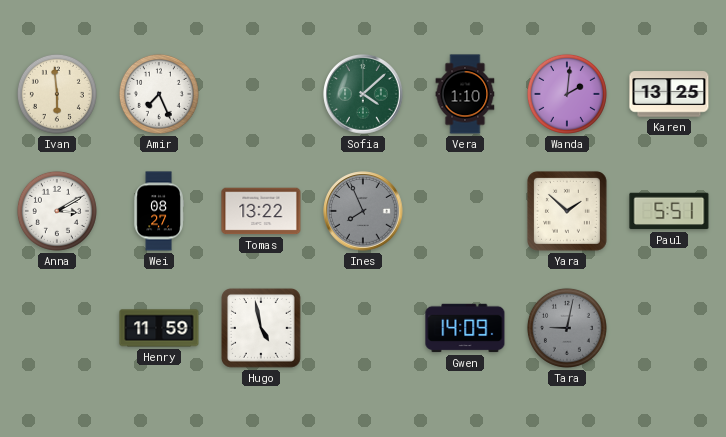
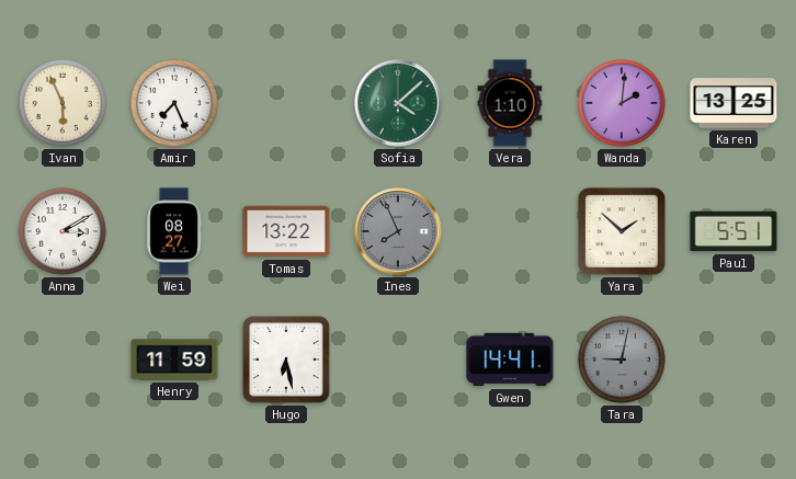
Ivan: 5:59 -> 5:56 (62, 103)
Hugo: 4:58 -> 6:28 (286, 360)
Gwen: 14:09 -> 14:41 (510, 360)
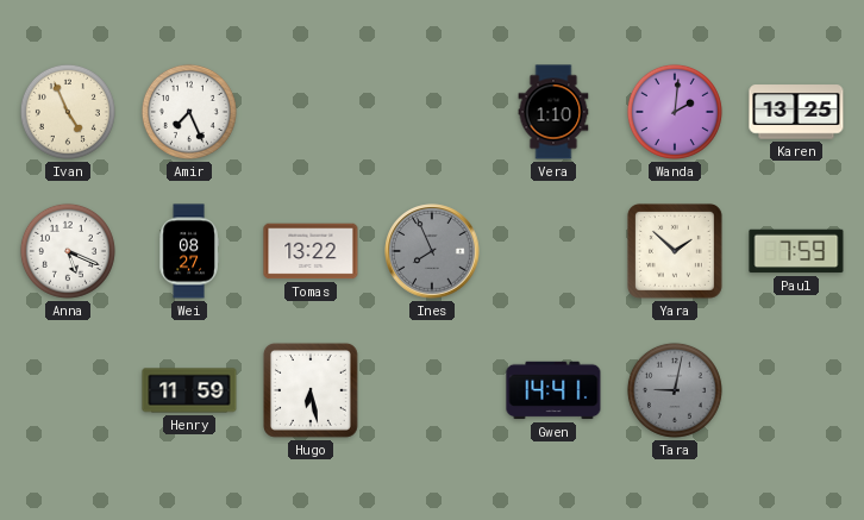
Ivan: 5:56 -> 4:56 (68, 112)
Sofia: 4:08 -> none (398, 103)
Anna: 3:10 -> 5:19 (68, 251)
Paul: 5:51 -> 7:59 (796, 251)
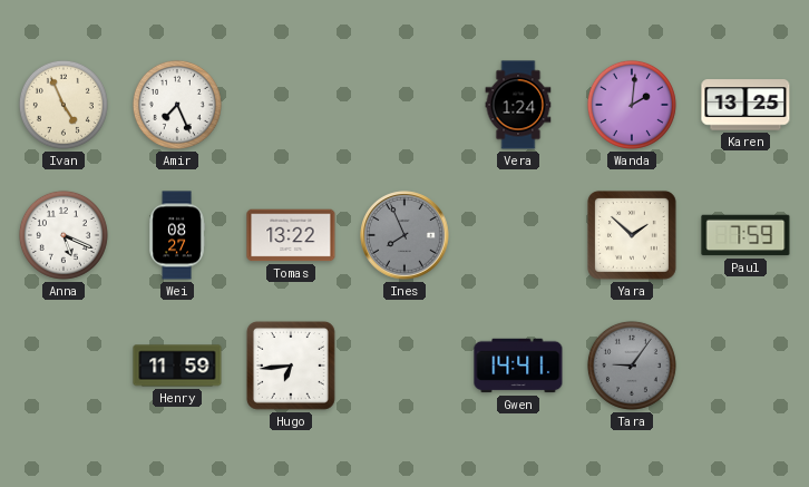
Vera: 1:10 -> 1:24 (518, 105)
Hugo: 6:28 -> 6:44 (291, 366)
Tara: 9:02 -> 9:06 (632, 366)
